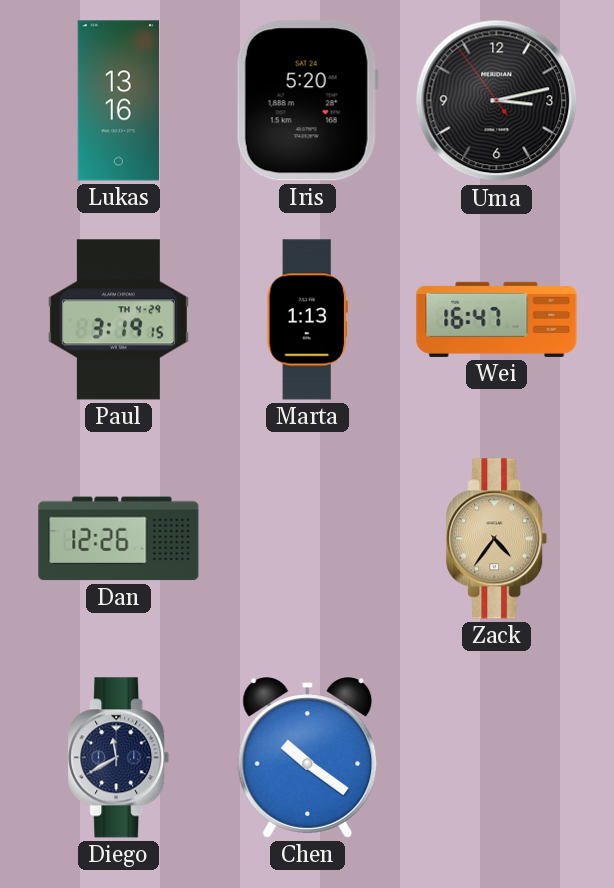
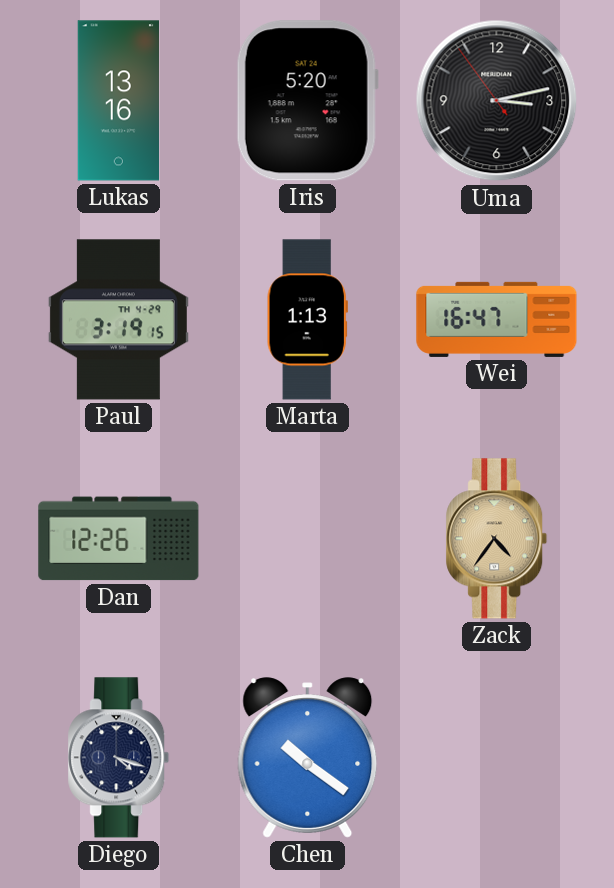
Diego: 11:40 -> 4:18 (119, 758)
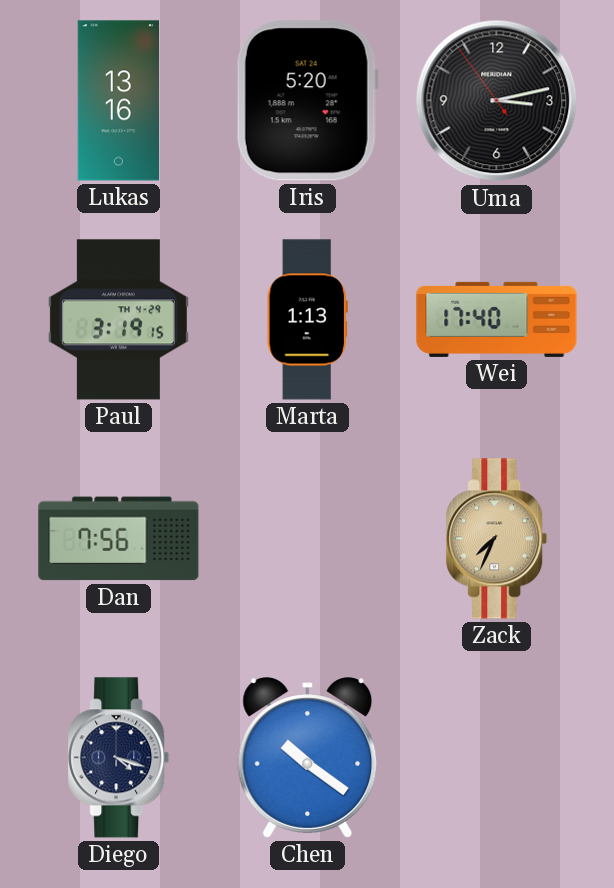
Wei: 16:47 -> 17:40 (497, 319)
Dan: 12:26 -> 7:56 (119, 539)
Zack: 4:36 -> 7:34 (497, 539)
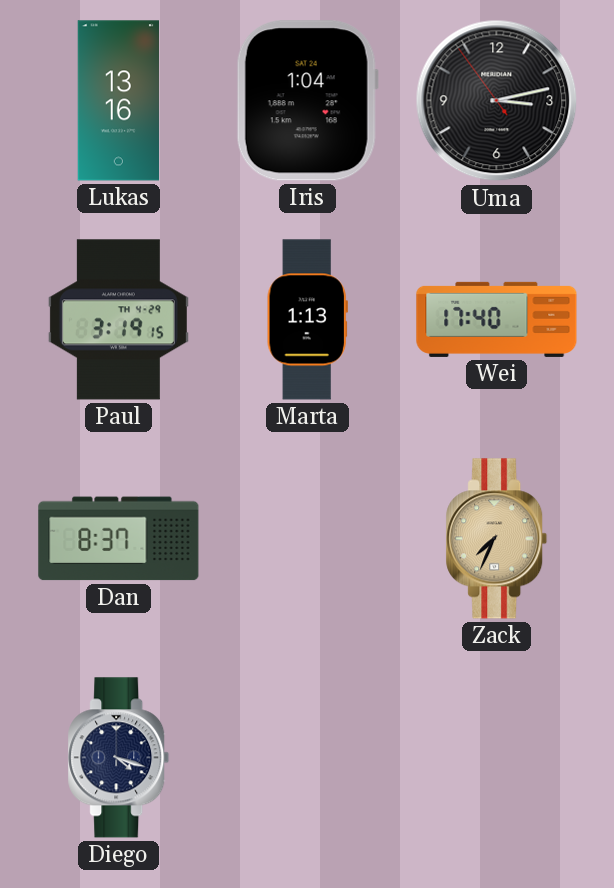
Iris: 5:20 -> 1:04 (307, 101)
Dan: 7:56 -> 8:37 (119, 539)
Chen: 10:21 -> none (308, 758)
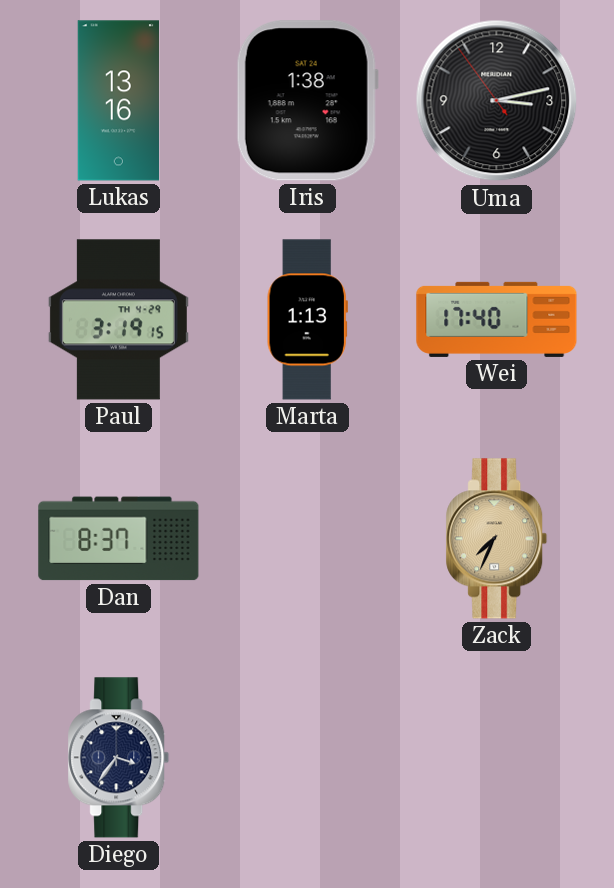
Iris: 1:04 -> 1:38 (307, 101)
Diego: 4:18 -> 3:36 (119, 758)
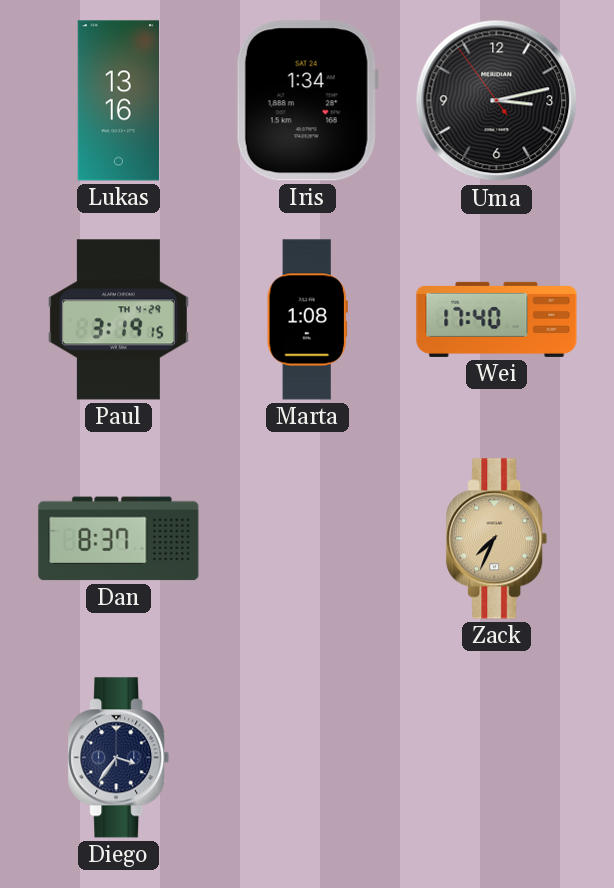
Iris: 1:38 -> 1:34 (307, 101)
Marta: 1:13 -> 1:08 (307, 320)
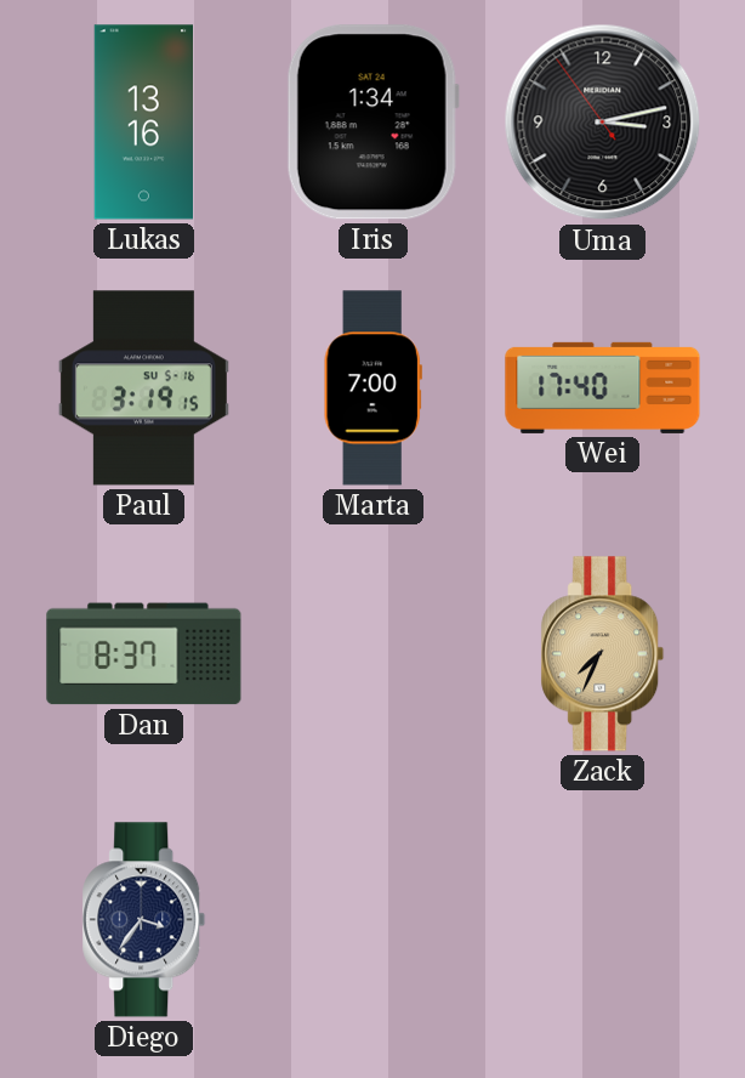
Paul date: TH 4-29 -> SU 5-16 (143, 388)
Marta: 1:08 -> 7:00 (373, 388)
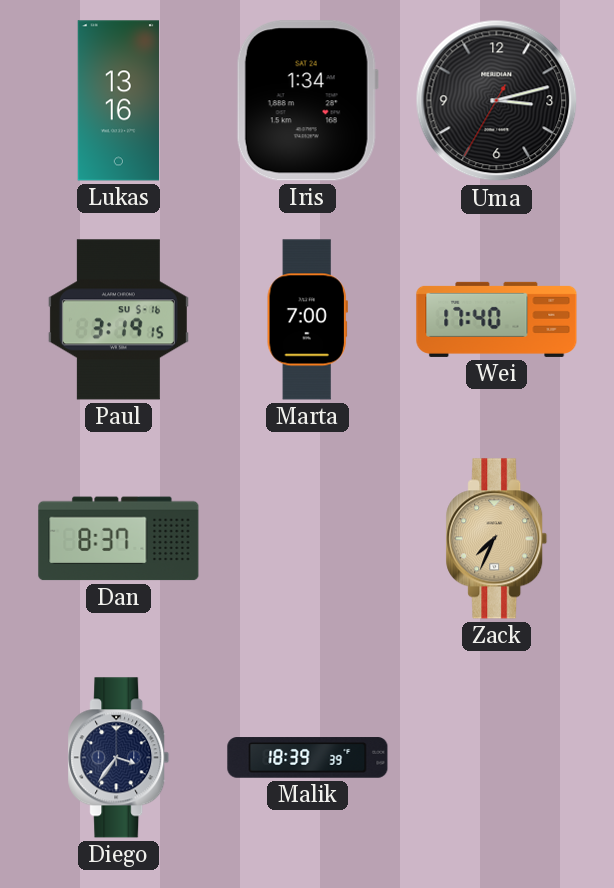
Uma: 3:12:54 -> 3:12:35 (497, 101)
Malik: none -> 18:39 (308, 758)
